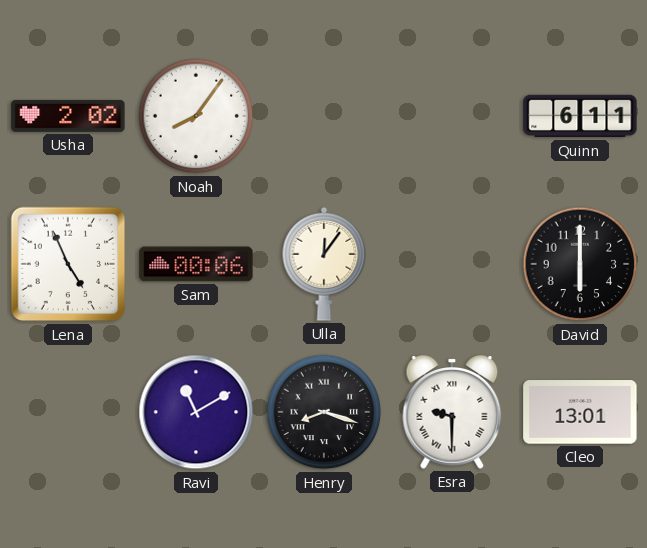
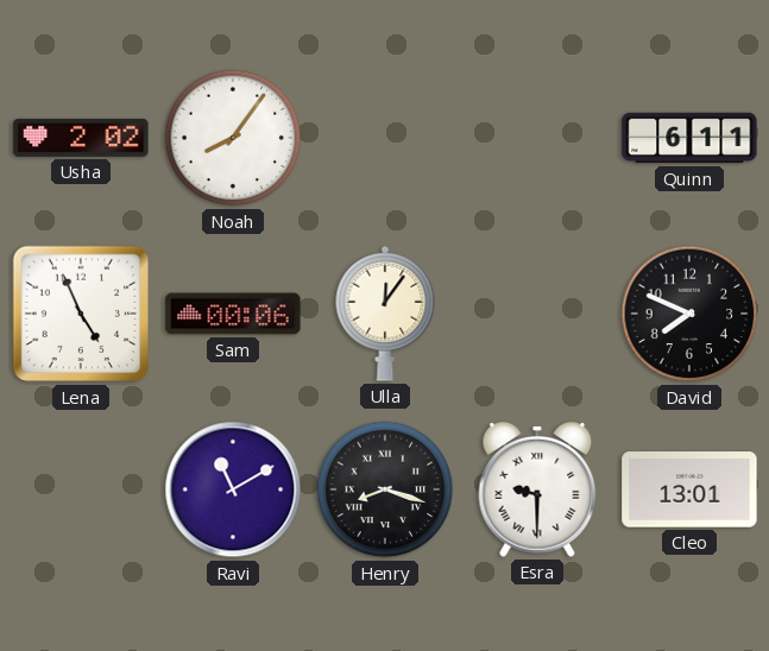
David: 6:00 -> 7:49 (689, 314)
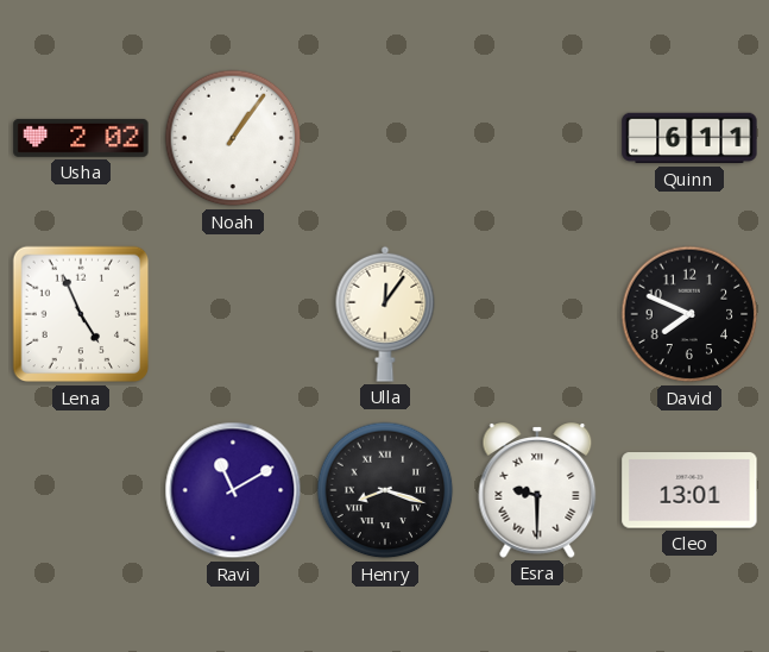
Noah: 8:06 -> 1:06 (233, 138)
Sam: 00:06 -> none (233, 314)
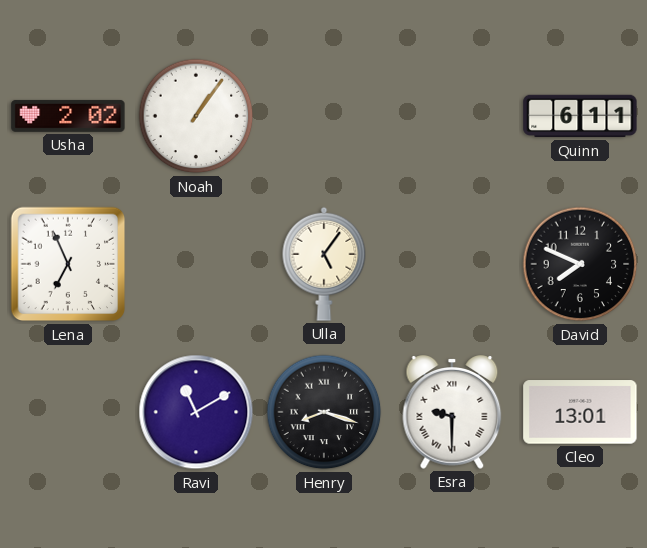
Lena: 4:56 -> 6:56 (68, 264)
Ulla: 12:06 -> 5:06 (324, 264)
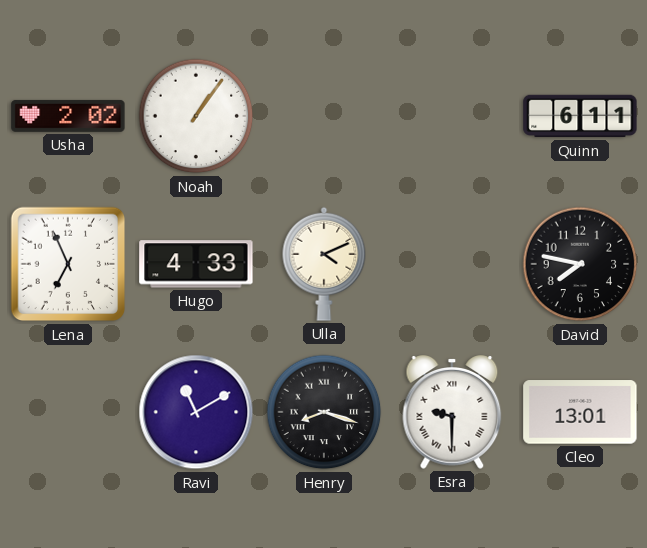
Hugo: none -> 4:33 (196, 264)
Ulla: 5:06 -> 4:11 (324, 264)
David: 7:49 -> 7:47 (580, 264)
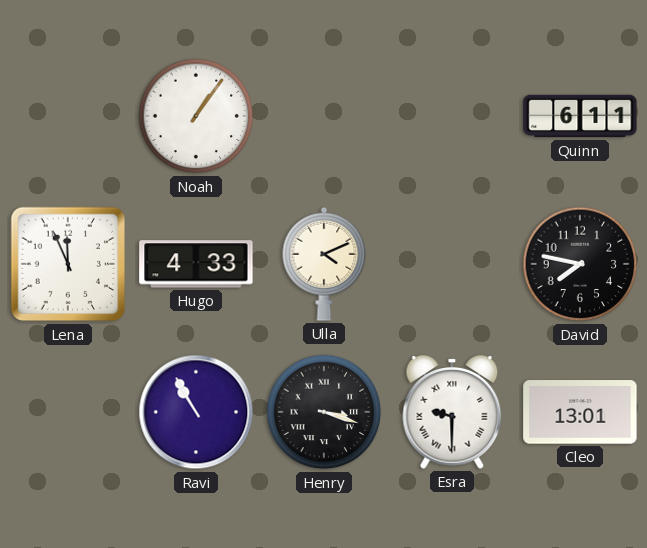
Usha: 2:02 -> none (68, 116)
Lena: 6:56 -> 11:56 (68, 264)
Ravi: 11:10 -> 10:55 (196, 412)
Henry: 8:18 -> 3:18 (324, 412)
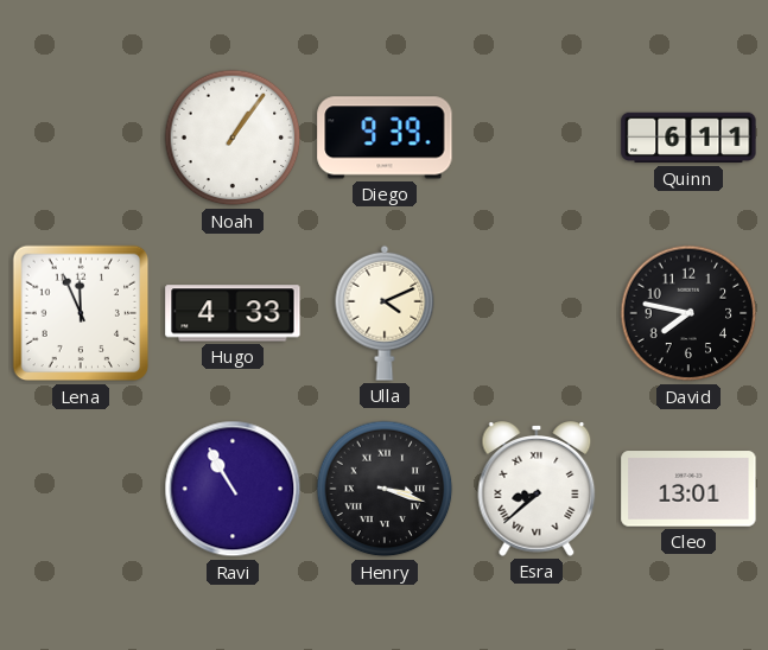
Diego: none -> 9:39 (385, 138)
Esra: 9:30 -> 8:38 (537, 489)
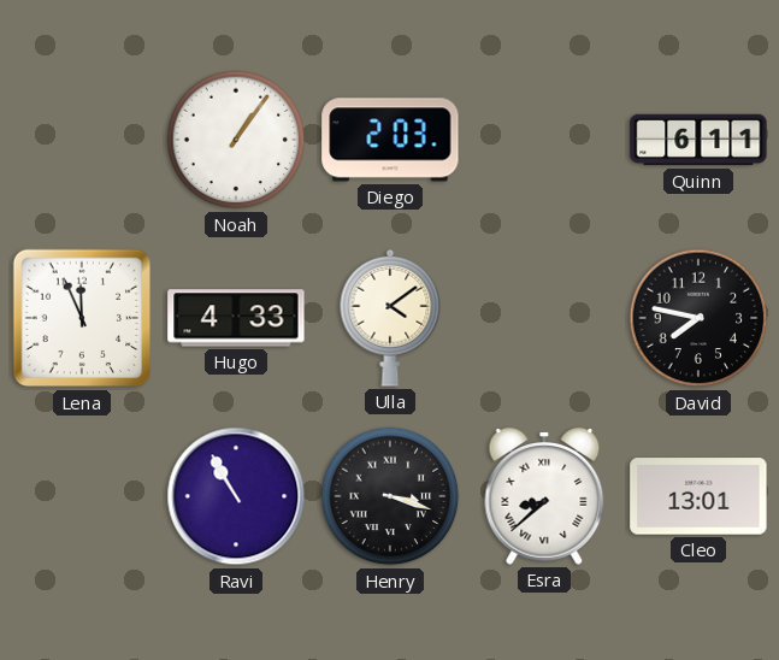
Diego: 9:39 -> 2:03 (390, 140)
Ulla: 4:11 -> 4:09 (390, 318)
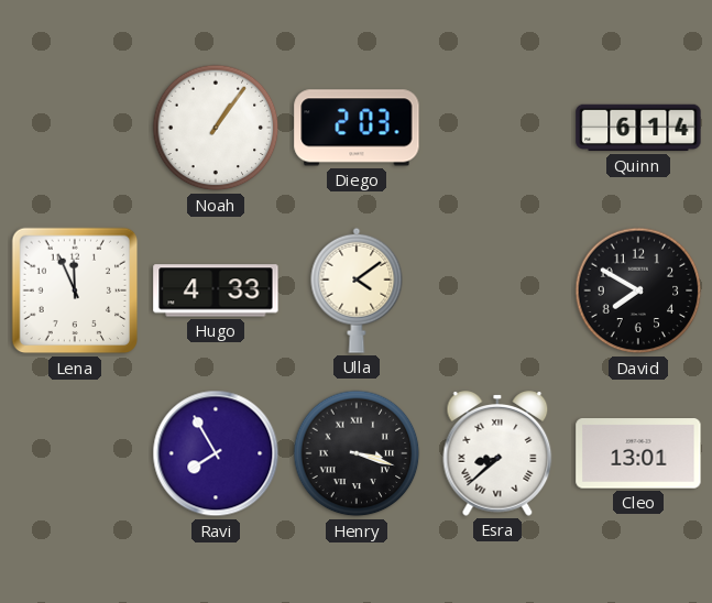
Quinn: 6:11 -> 6:14 (638, 128)
David: 7:47 -> 7:50 (638, 290)
Ravi: 10:55 -> 7:55 (216, 453)
